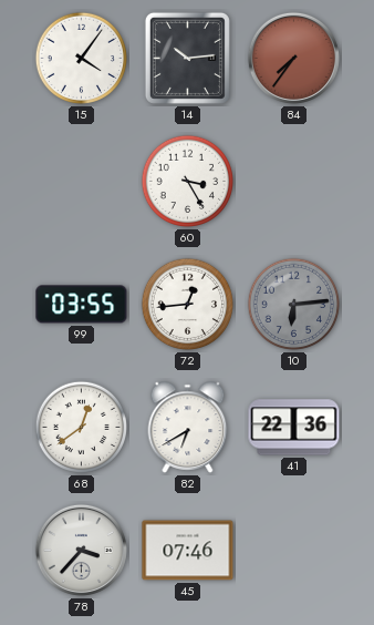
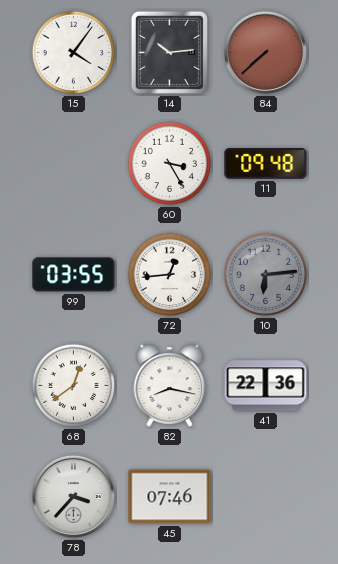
84: 7:36 -> 7:38 (265, 52)
11: none -> 09:48 (266, 164)
82: 6:40 -> 8:17 (170, 386)
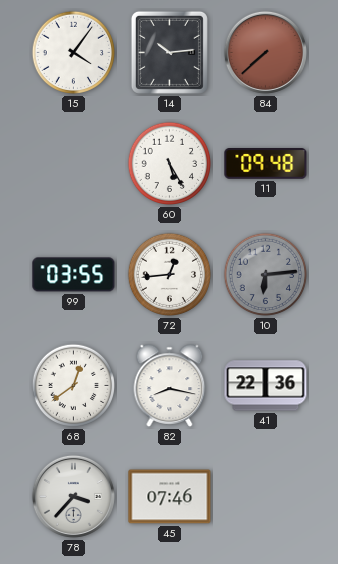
60: 3:25 -> 5:25 (170, 164)
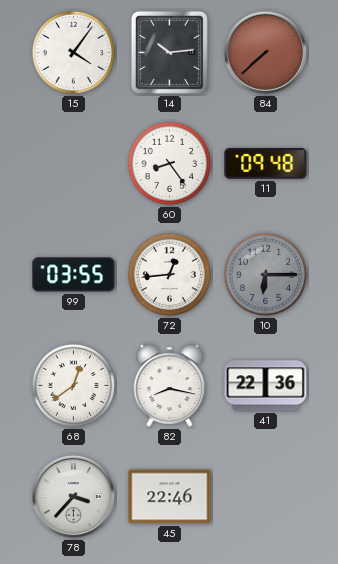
60: 5:25 -> 8:24 (170, 164)
10: 6:14 -> 6:15 (266, 275)
45: 07:46 -> 22:46 (170, 497)
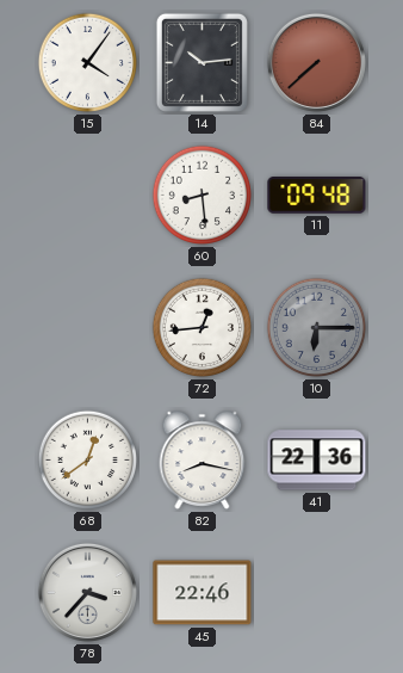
60: 8:24 -> 8:29 (203, 196)
99: 03:55 -> none (74, 275)
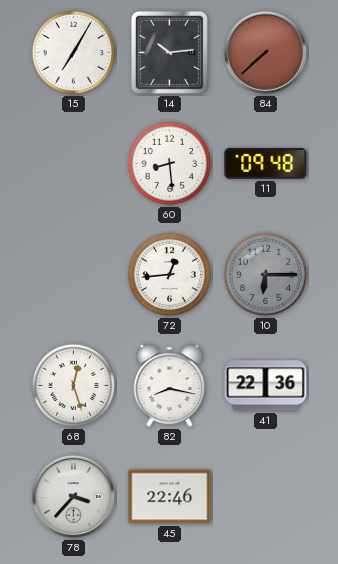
15: 4:06 -> 7:05 (74, 53)
68: 12:39 -> 12:27 (74, 386)
